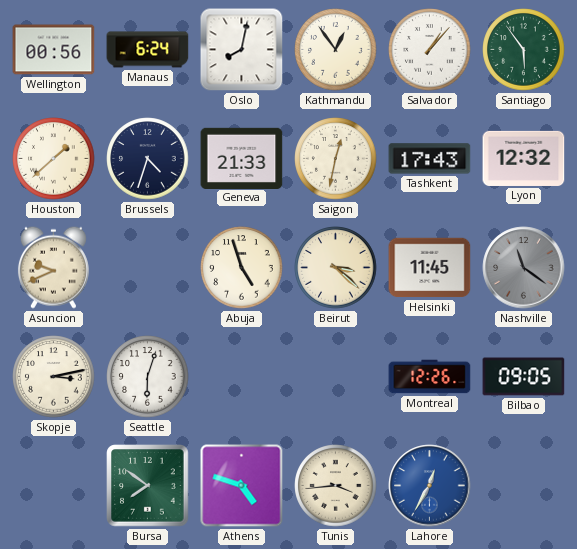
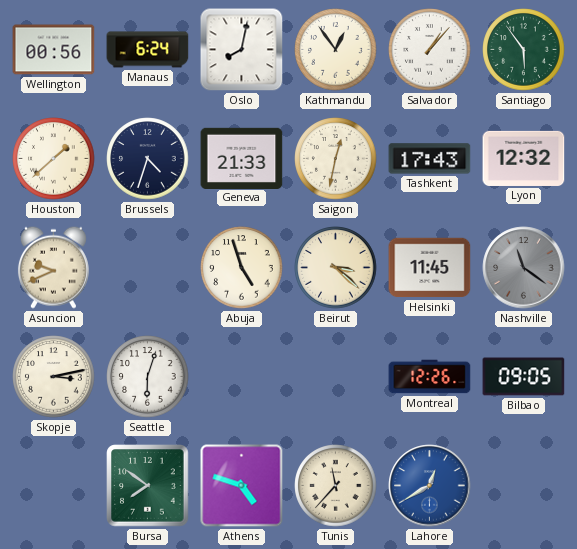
Tunis: 3:44 -> 11:37 (336, 486)
Lahore: 12:35 -> 12:40 (430, 486)
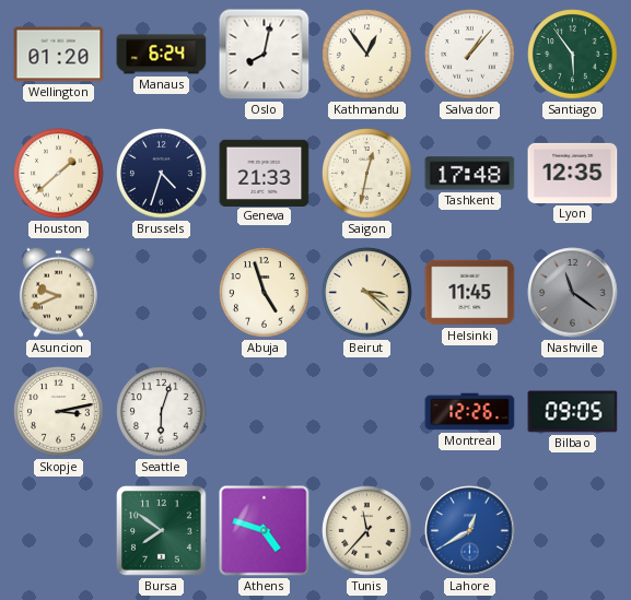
Wellington: 00:56 -> 01:20 (59, 55)
Tashkent: 17:43 -> 17:48 (470, 174)
Lyon: 12:32 -> 12:35 (573, 173)
